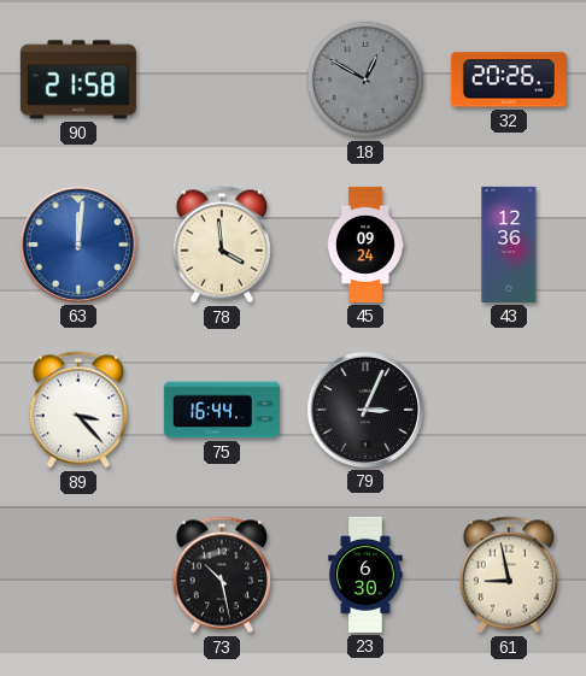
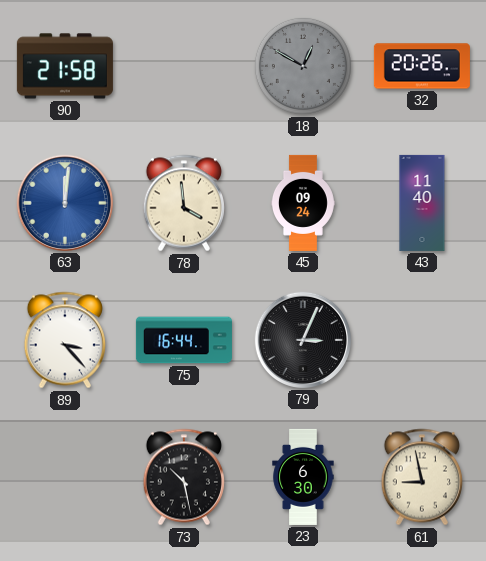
43: 12:36 -> 11:40 (422, 203)
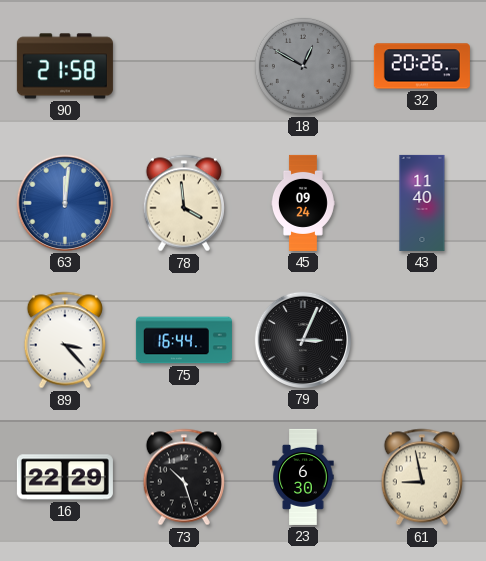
16: none -> 22:29 (65, 477)
73: 10:28 -> 10:27 (183, 477)
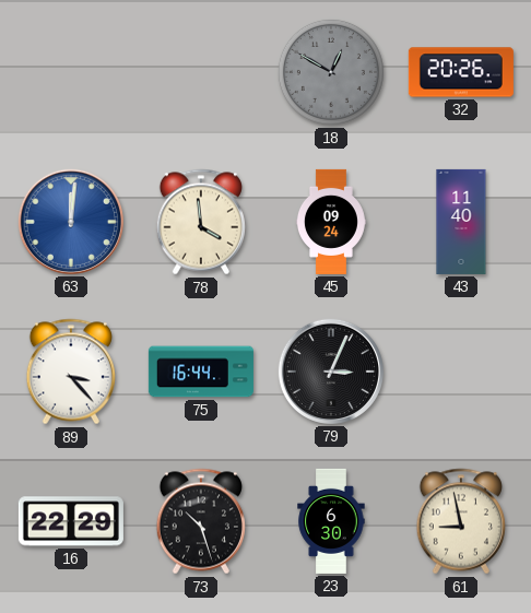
90: 21:58 -> none (65, 66)
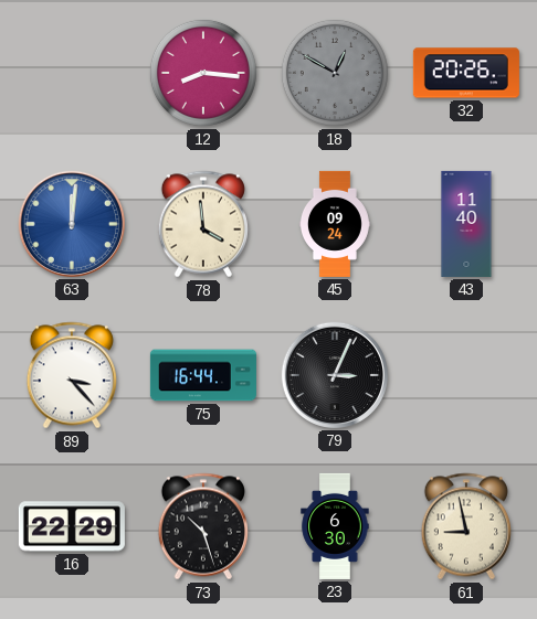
12: none -> 8:16 (203, 73)
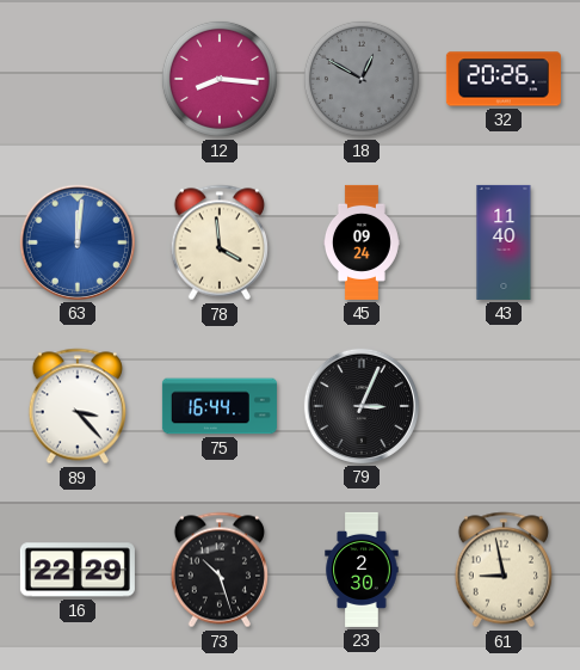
23: 6:30 -> 2:30 (362, 570)
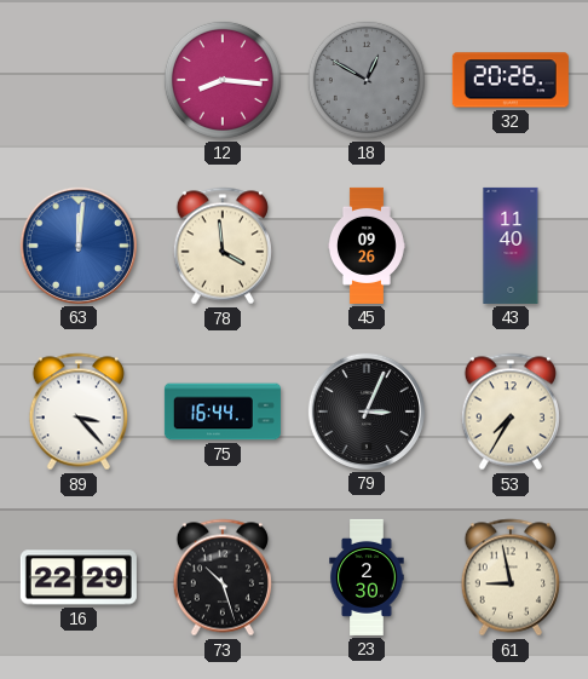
45: 09:24 -> 09:26 (367, 246)
53: none -> 7:35 (509, 412)
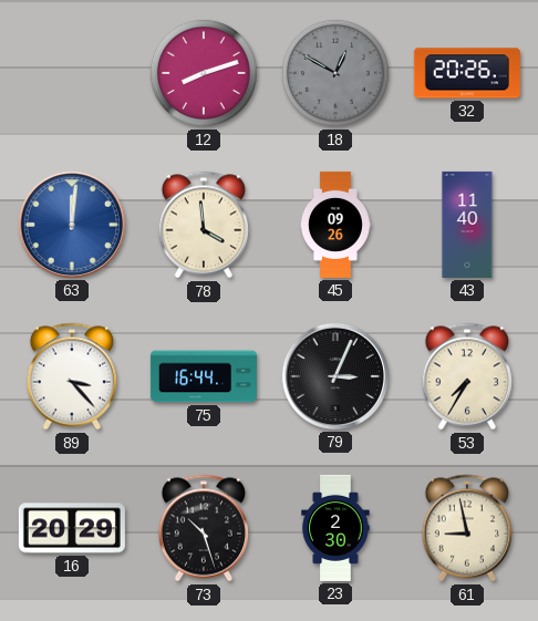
12: 8:16 -> 8:12 (204, 73)
16: 22:29 -> 20:29 (72, 528)
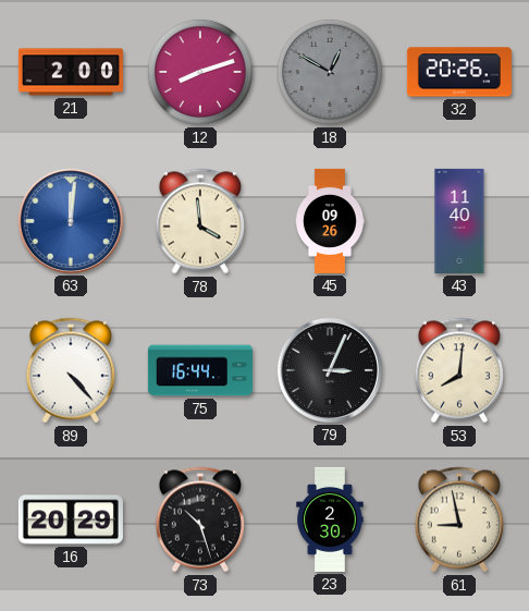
21: none -> 2:00 (71, 72)
89: 3:23 -> 4:23 (70, 370)
53: 7:35 -> 8:01 (458, 370)
